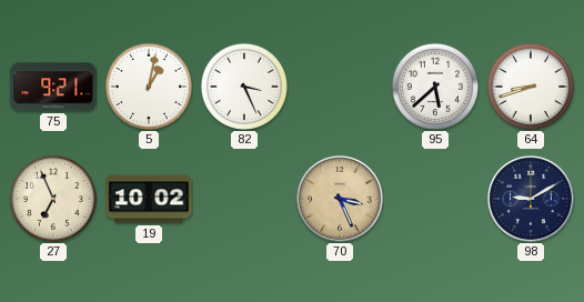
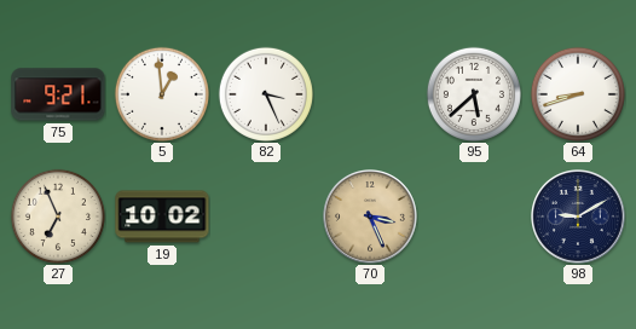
5: 1:02 -> 12:59 (162, 94)
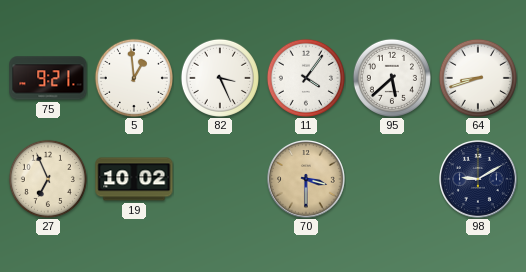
11: none -> 4:06 (306, 78)
70: 3:26 -> 3:30 (307, 180)
